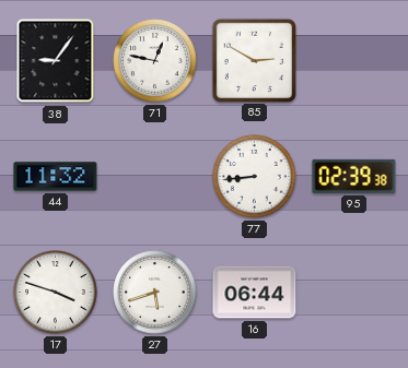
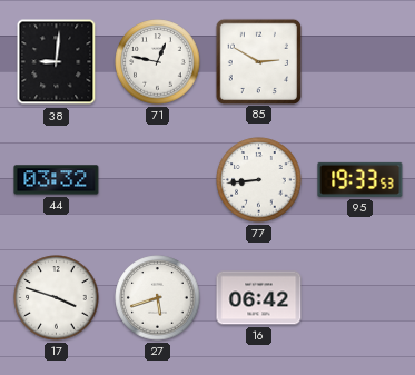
38: 9:06 -> 9:01 (57, 62)
44: 11:32 -> 03:32 (57, 180)
95: 02:39 -> 19:33 (360, 179)
16: 06:44 -> 06:42 (259, 298)
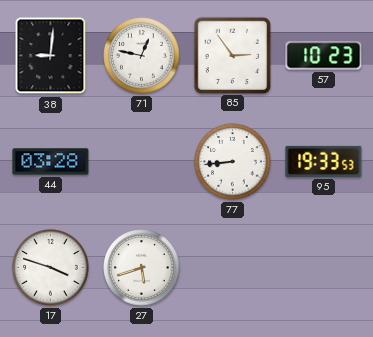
85: 2:50 -> 2:54 (232, 55)
57: none -> 10:23 (324, 56)
44: 03:32 -> 03:28 (51, 162)
16: 06:42 -> none (259, 298)
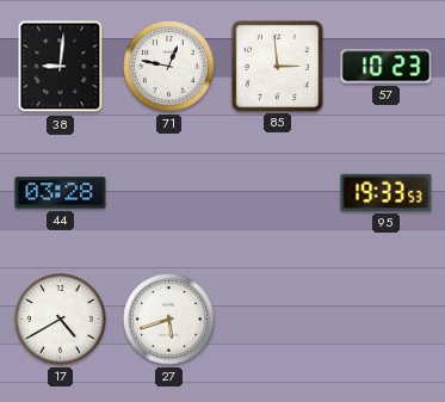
85: 2:54 -> 2:59 (277, 66)
77: 8:44 -> none (233, 162)
17: 3:48 -> 4:40 (61, 320)
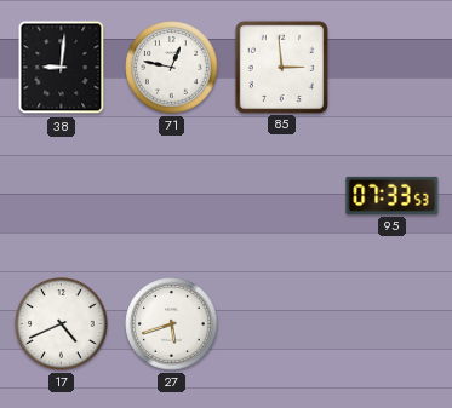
57: 10:23 -> none (387, 67)
44: 03:28 -> none (61, 193)
95: 19:33 -> 07:33 (393, 195)
17: 4:40 -> 4:41 (62, 324)
